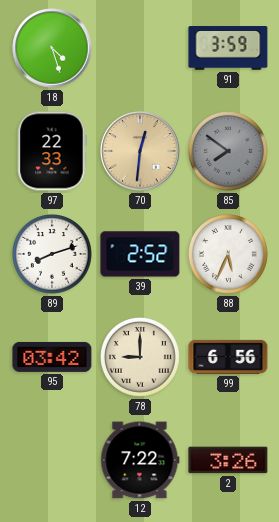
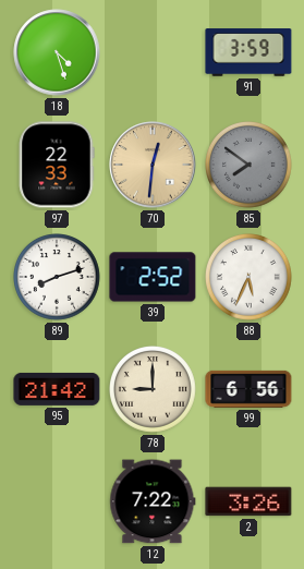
95: 03:42 -> 21:42 (57, 389)
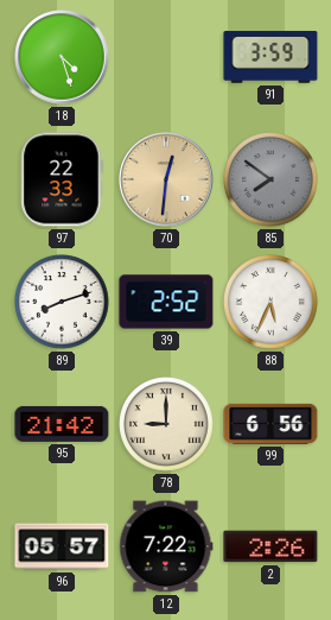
96: none -> 05:57 (62, 546)
2: 3:26 -> 2:26 (270, 546)
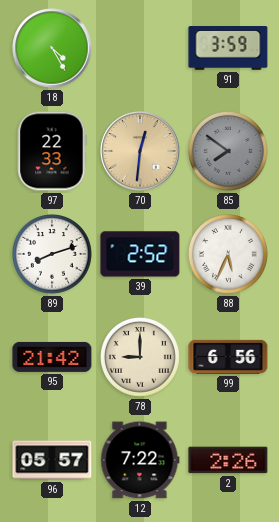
18: 4:27 -> 4:25 (52, 48)
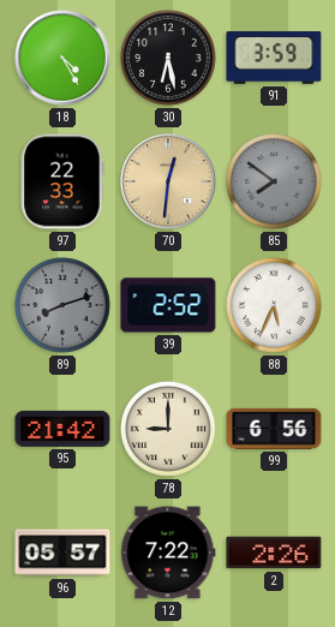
30: none -> 6:28 (169, 59)
89 dial: white -> grey (64, 306)
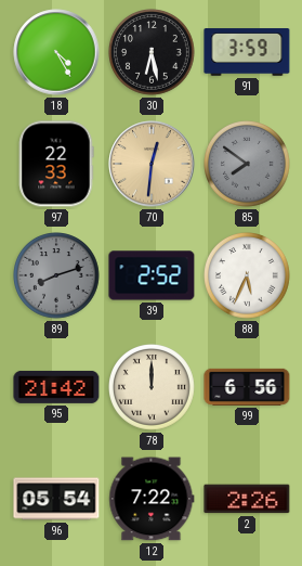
78: 9:00 -> 12:00 (153, 388)
96: 05:57 -> 05:54 (56, 499)
